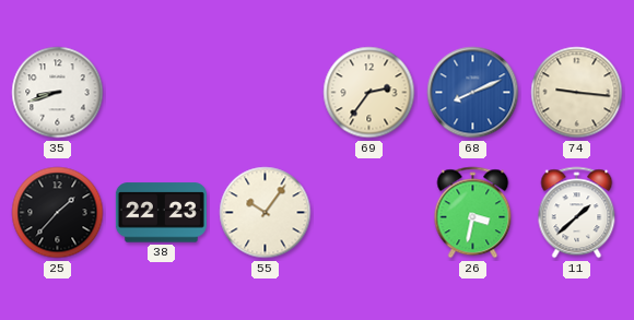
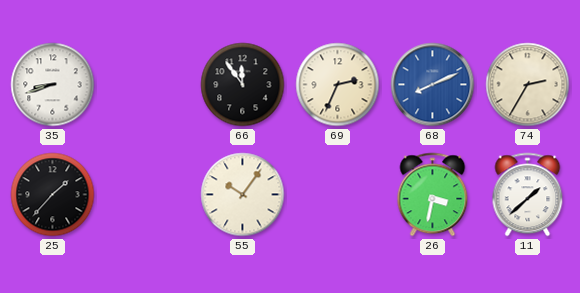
66: none -> 11:54 (243, 85)
69: 2:36 -> 2:34 (338, 85)
74: 9:16 -> 2:35 (528, 85)
38: 22:23 -> none (161, 213)
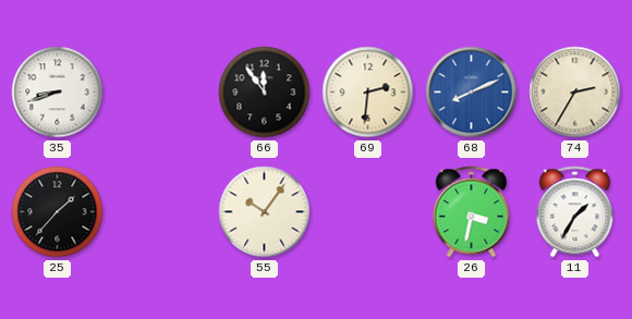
69: 2:34 -> 2:31 (368, 93)
11: 1:38 -> 1:35 (575, 212)
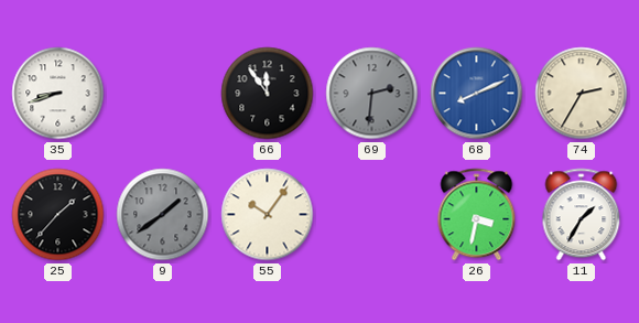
69 dial: cream -> grey (372, 94)
9: none -> 1:39 (163, 215)
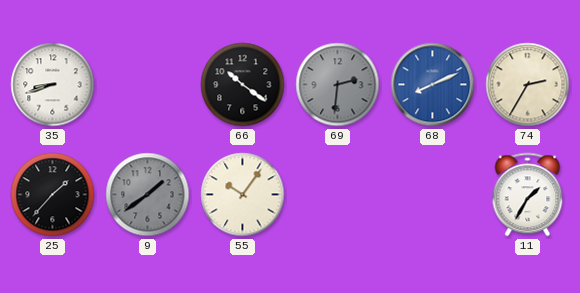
66: 11:54 -> 10:21 (243, 85)
26: 3:32 -> none (477, 215)
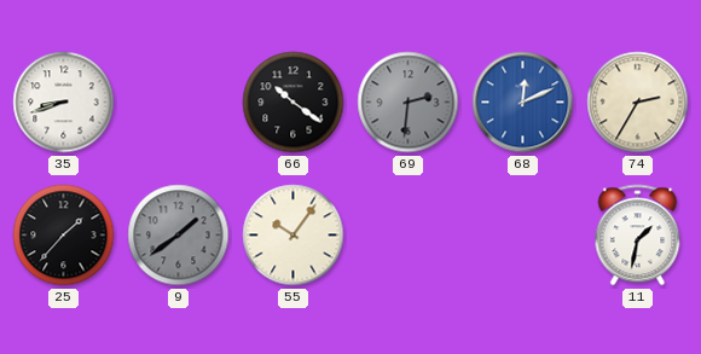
68: 8:11 -> 12:11 (523, 103)
11: 1:35 -> 1:32 (638, 236)
